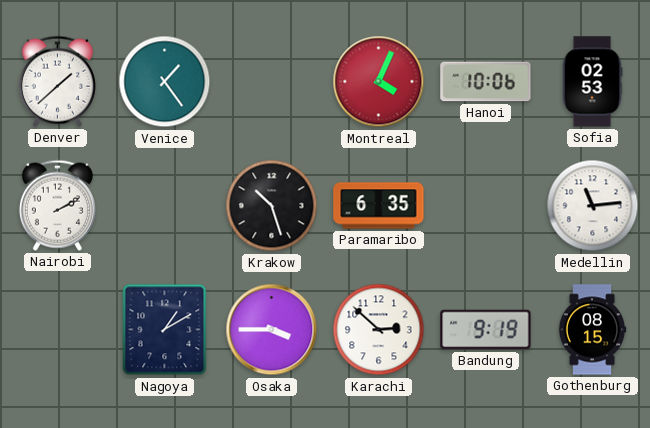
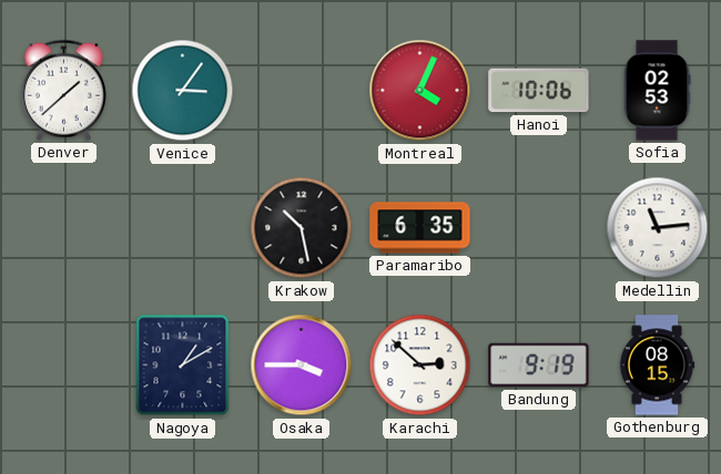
Venice: 1:24 -> 3:06 (183, 91)
Nairobi: 2:10 -> none (57, 205)
Krakow: 10:27 -> 10:28 (302, 228)
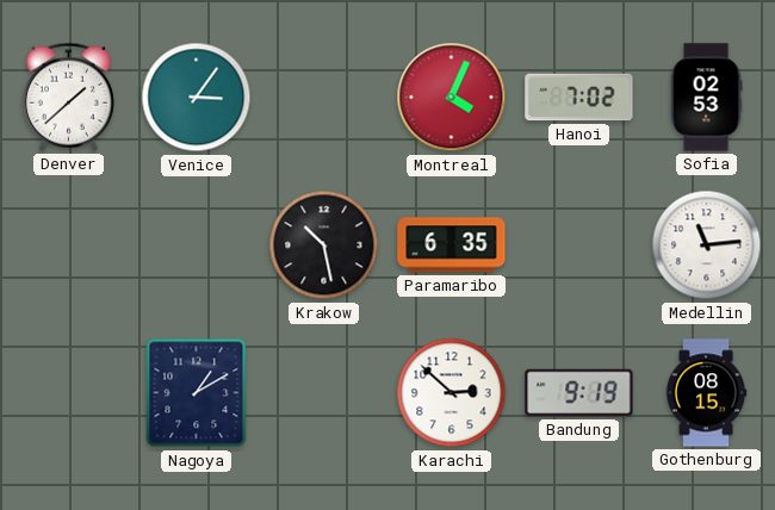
Hanoi: 10:06 -> 7:02 (579, 98)
Osaka: 3:45 -> none (302, 365)
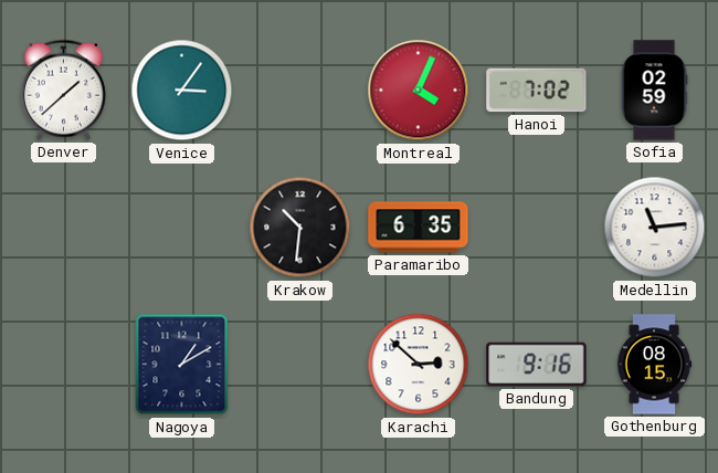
Sofia: 02:53 -> 02:59 (654, 91)
Krakow: 10:28 -> 10:31 (300, 228)
Bandung: 9:19 -> 9:16 (537, 365)
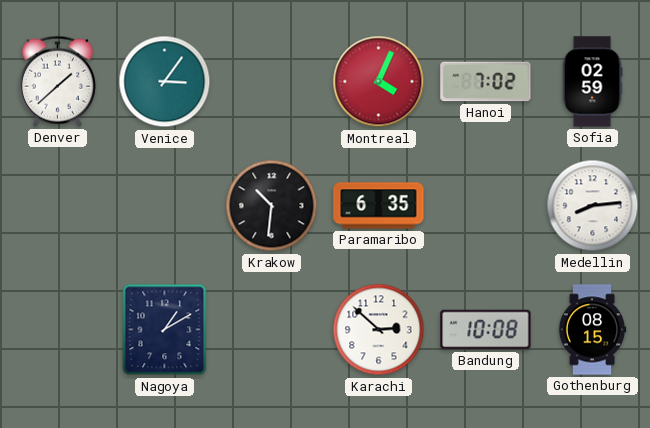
Medellin: 11:14 -> 8:14 (593, 206)
Bandung: 9:16 -> 10:08 (486, 330)
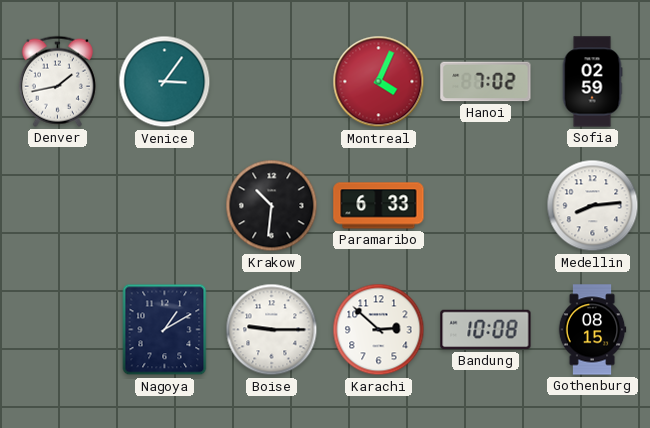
Denver: 1:38 -> 1:43 (57, 81)
Paramaribo: 6:35 -> 6:33 (379, 206)
Boise: none -> 9:15 (272, 330)
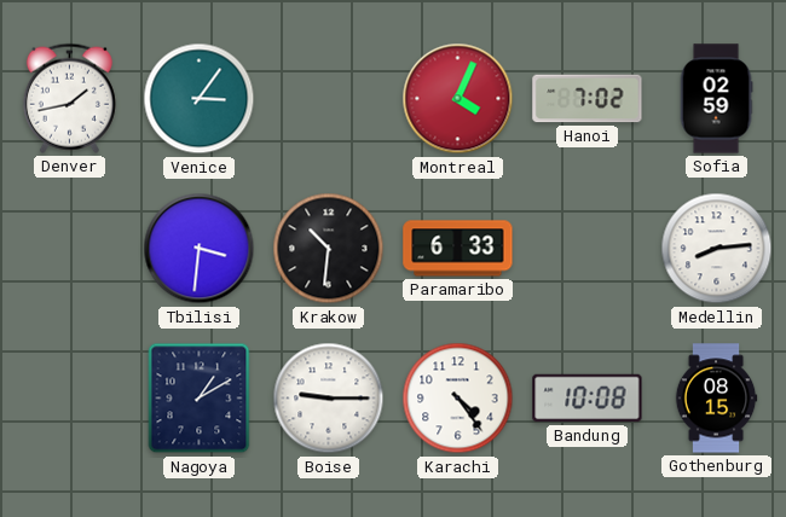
Tbilisi: none -> 3:31 (200, 249)
Karachi: 2:52 -> 4:24 (458, 399)
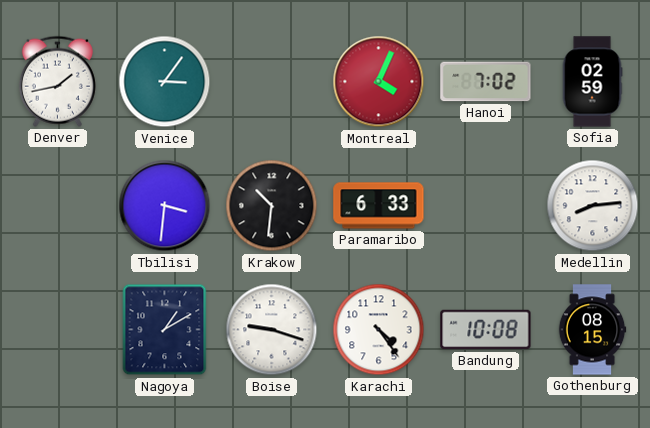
Boise: 9:15 -> 9:18 (272, 330)
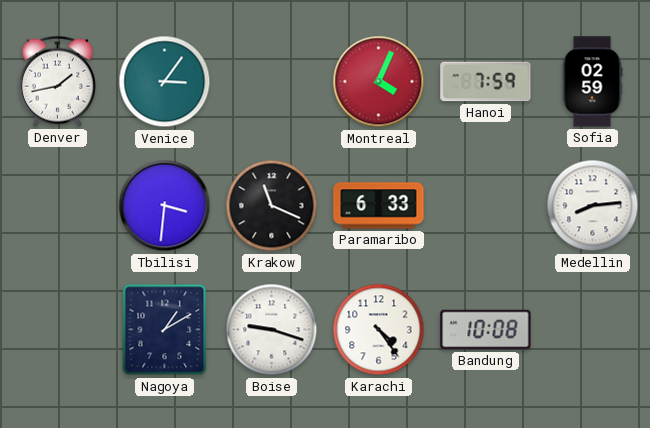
Hanoi: 7:02 -> 7:59 (486, 82)
Krakow: 10:31 -> 11:19 (272, 206)
Gothenburg: 08:15 -> none (592, 330)
